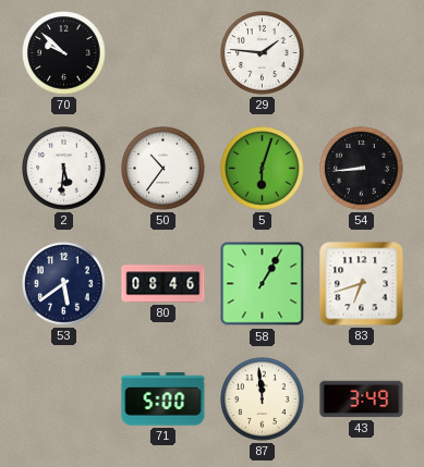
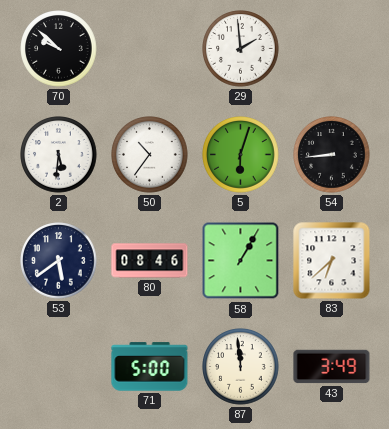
29: 1:46 -> 1:59 (241, 49)
83: 6:42 -> 6:38 (332, 261)
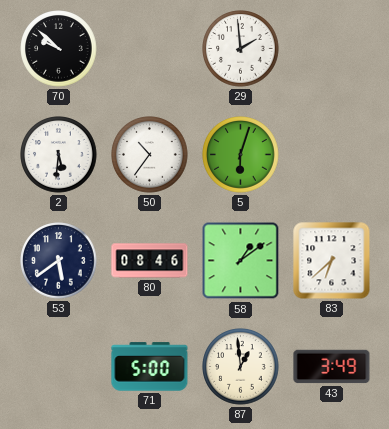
54: 8:44 -> none (332, 155)
58: 1:05 -> 1:09 (241, 261)
87: 11:59 -> 12:59 (241, 367)
